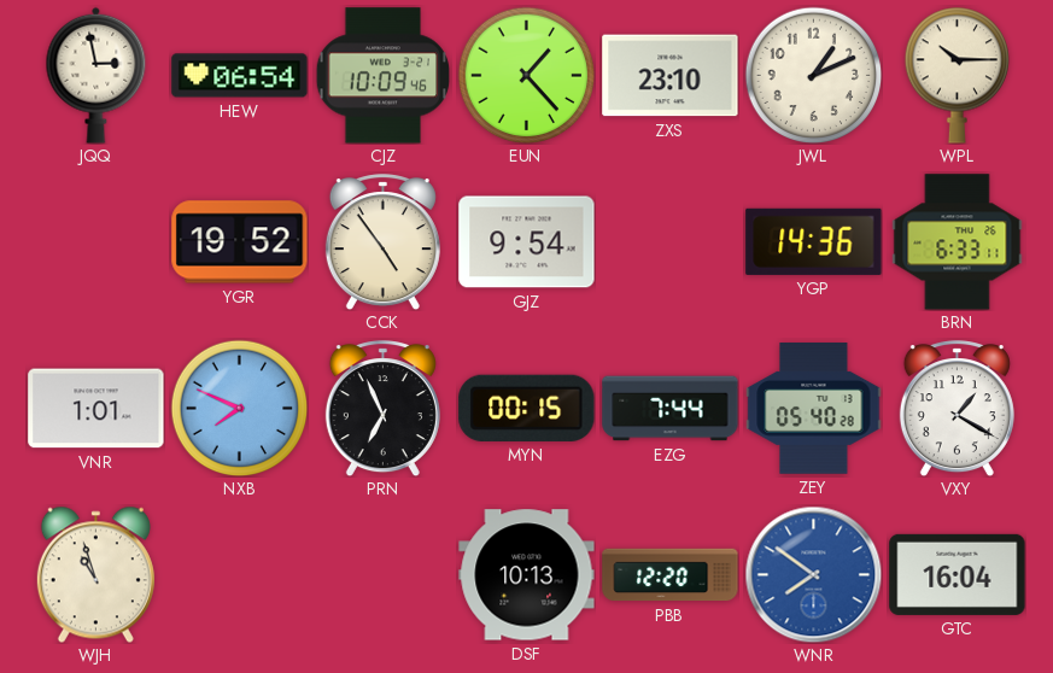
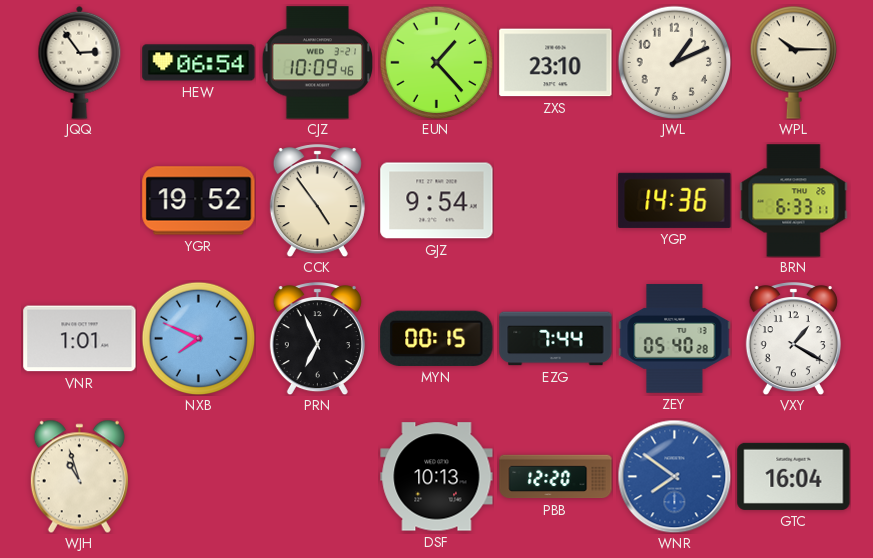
JQQ: 2:58 -> 2:54 (80, 62)
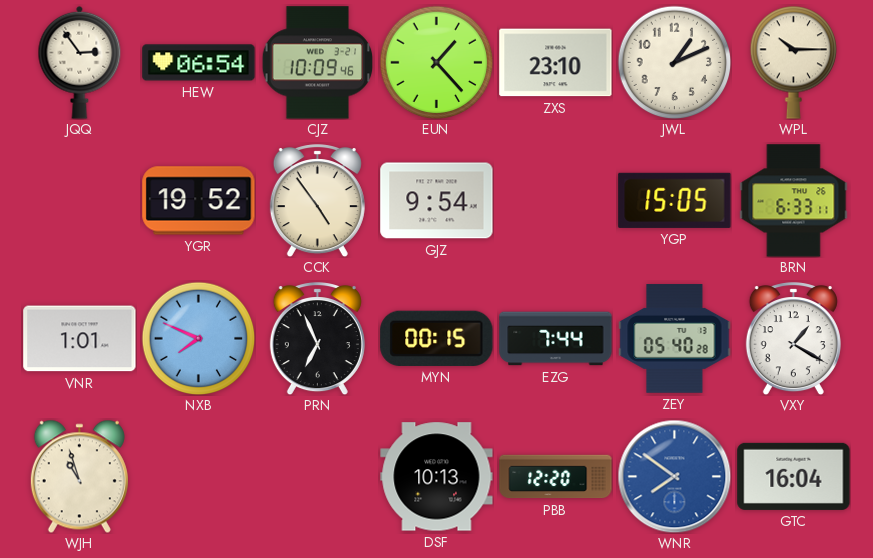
YGP: 14:36 -> 15:05 (675, 200)
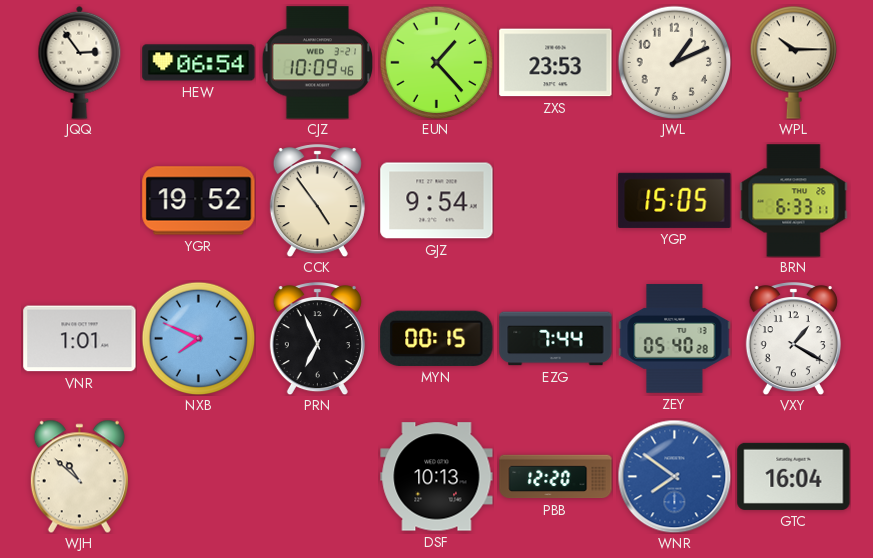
ZXS: 23:10 -> 23:53 (556, 63)
WJH: 10:57 -> 10:52 (79, 476)
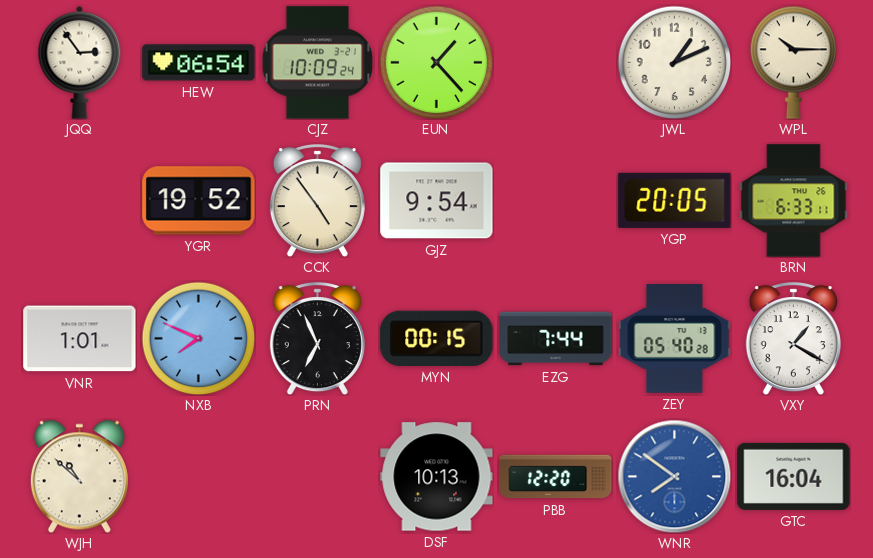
CJZ: 10:09:46 -> 10:09:24 (318, 63)
ZXS: 23:53 -> none (556, 63)
YGP: 15:05 -> 20:05 (675, 200)
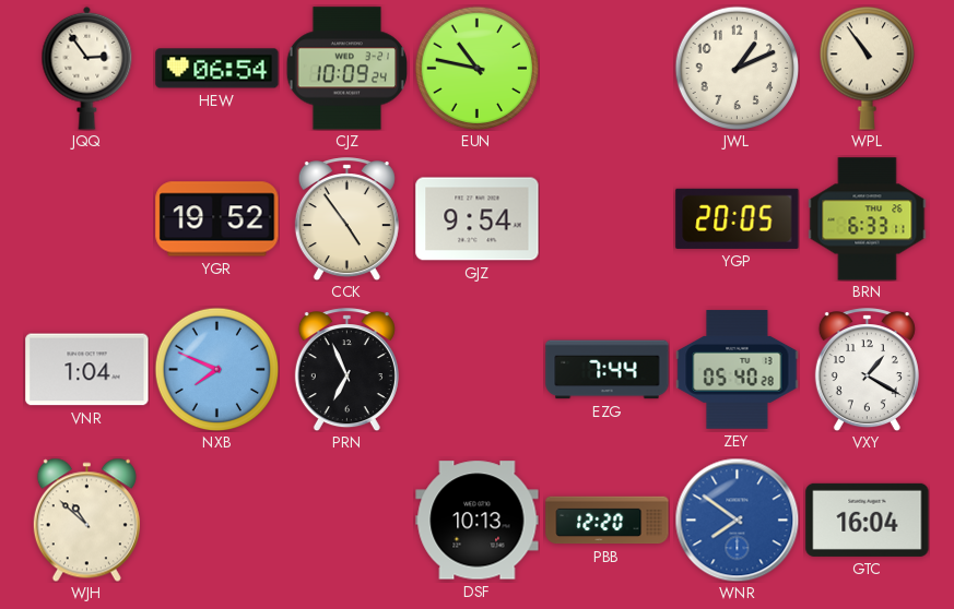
EUN: 1:23 -> 10:47 (476, 68)
WPL: 10:15 -> 10:54 (868, 68)
VNR: 1:01 -> 1:04 (87, 370)
MYN: 00:15 -> none (437, 338)
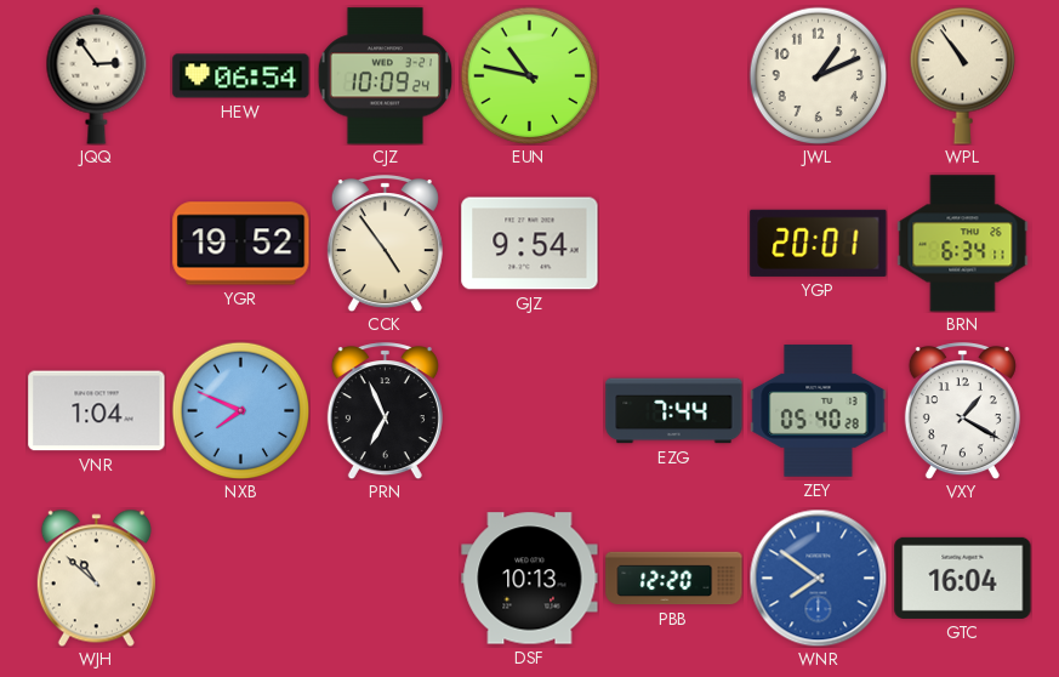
YGP: 20:05 -> 20:01 (819, 243)
BRN: 6:33 -> 6:34 (963, 244)
